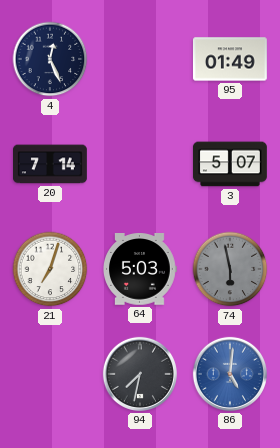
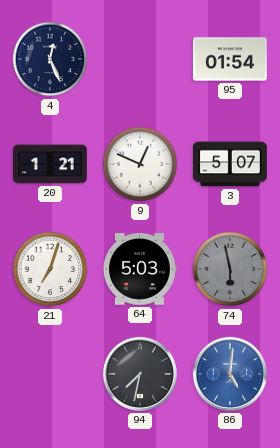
95: 01:49 -> 01:54 (230, 59)
20: 7:14 -> 1:21 (51, 164)
9: none -> 12:49 (140, 164)
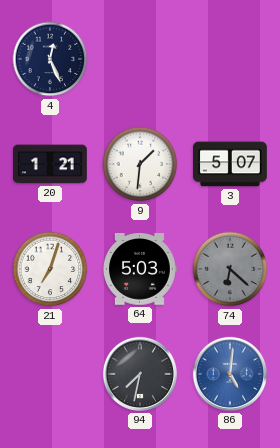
95: 01:54 -> none (230, 59)
9: 12:49 -> 1:31 (140, 164)
74: 5:58 -> 6:22 (230, 269)
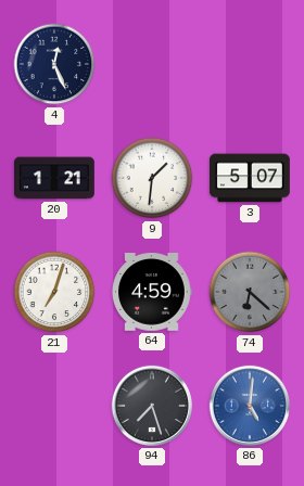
64: 5:03 -> 4:59 (152, 292)
94: 7:32 -> 7:27 (152, 406)
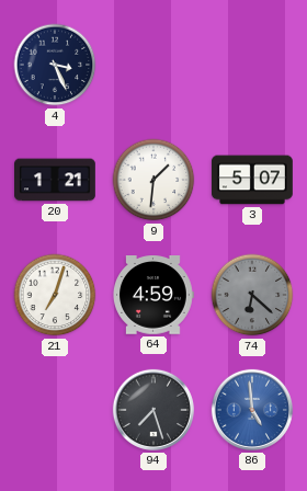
4: 12:26 -> 3:26 (55, 65)
86: 5:01 -> 4:59 (252, 410)
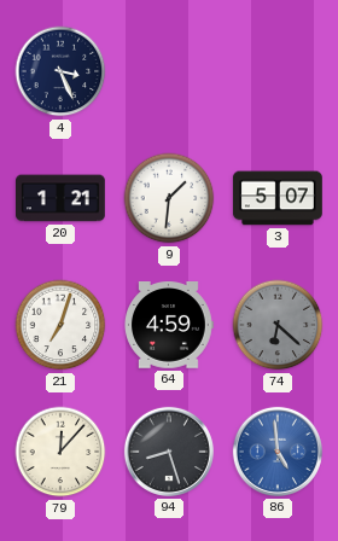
79: none -> 12:07 (60, 452)
94: 7:27 -> 8:27 (169, 452)
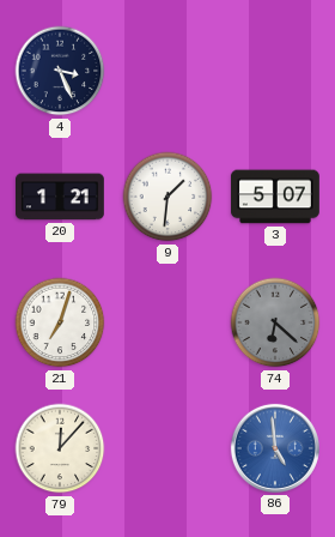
64: 4:59 -> none (169, 325)
94: 8:27 -> none (169, 452)
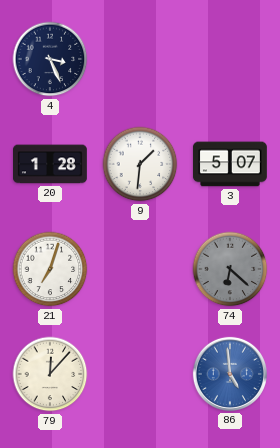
20: 1:21 -> 1:28 (51, 164)
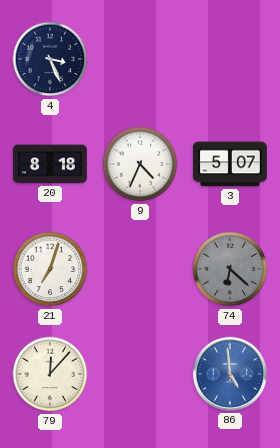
20: 1:28 -> 8:18 (51, 164)
9: 1:31 -> 4:34 (140, 164)
